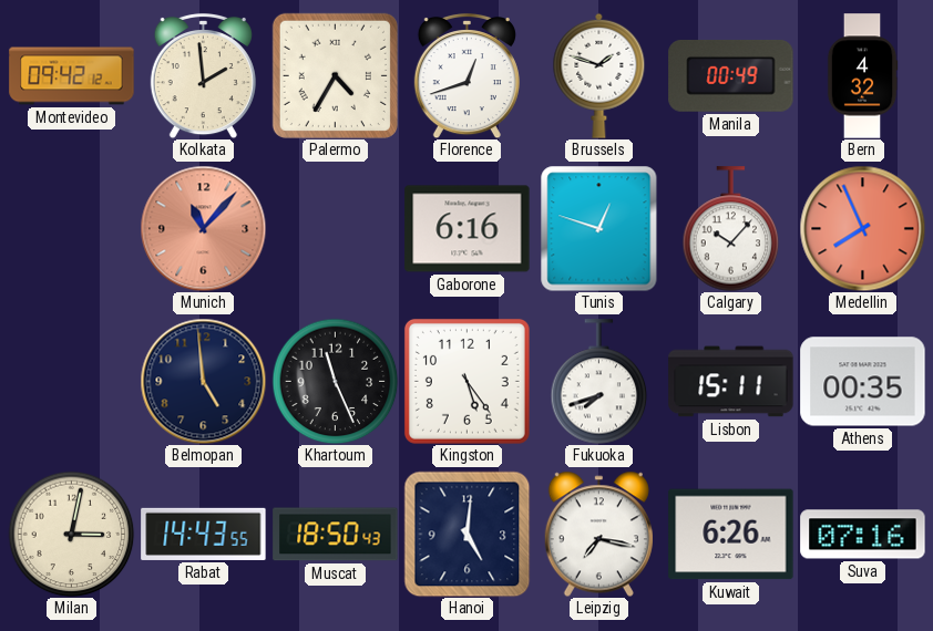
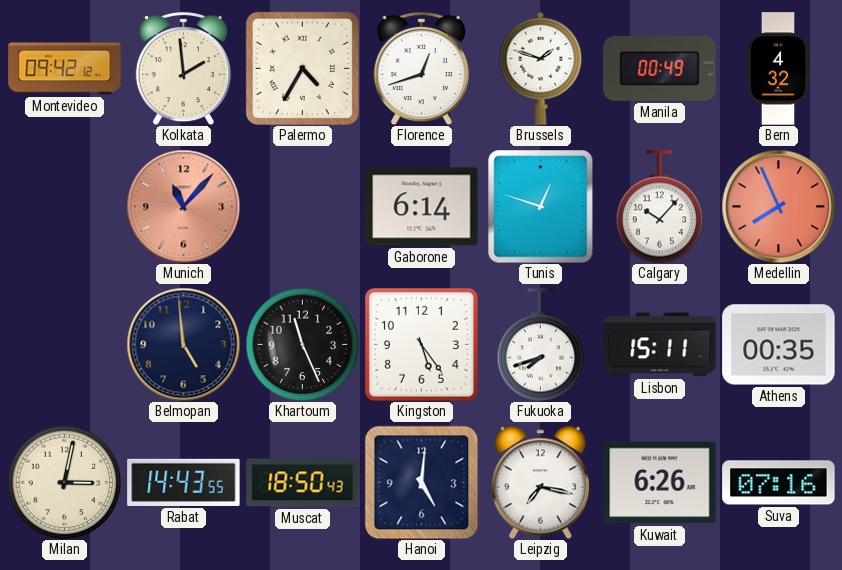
Gaborone: 6:16 -> 6:14 (422, 207)
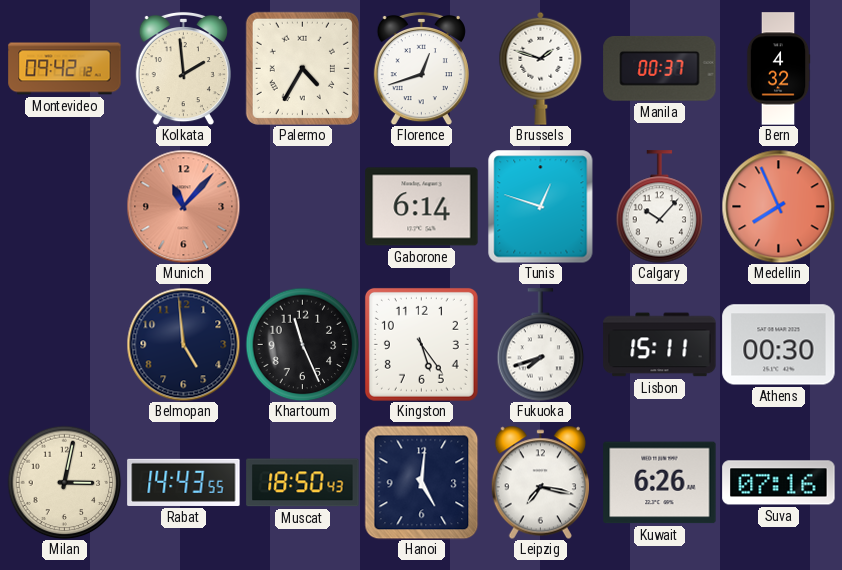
Manila: 00:49 -> 00:37 (660, 69)
Athens: 00:35 -> 00:30 (779, 345)
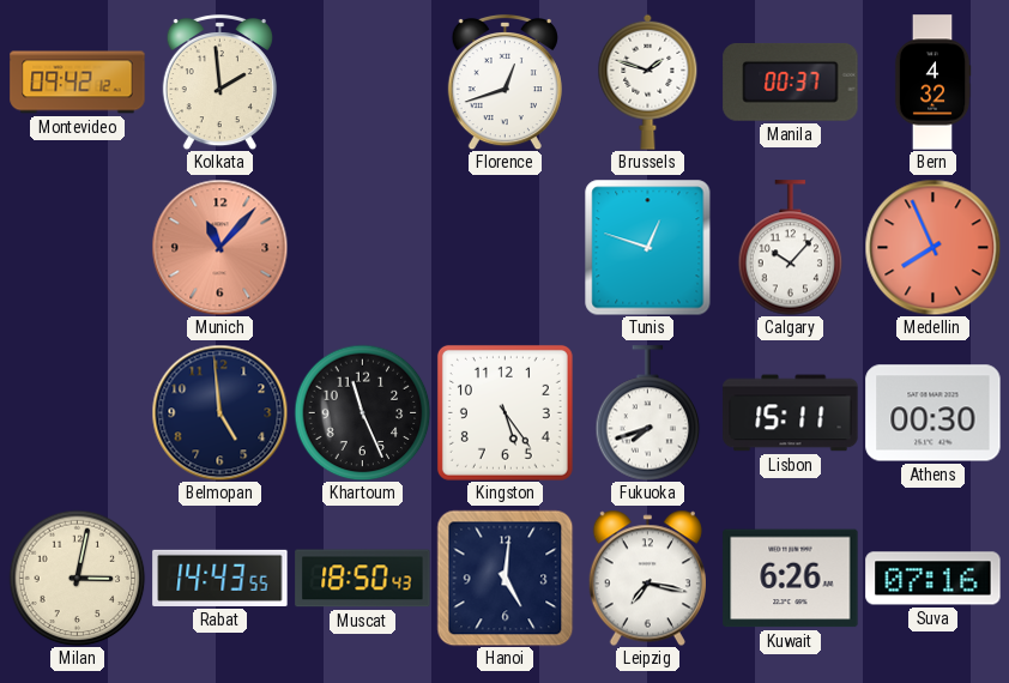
Palermo: 4:35 -> none (302, 68)
Gaborone: 6:14 -> none (422, 207)
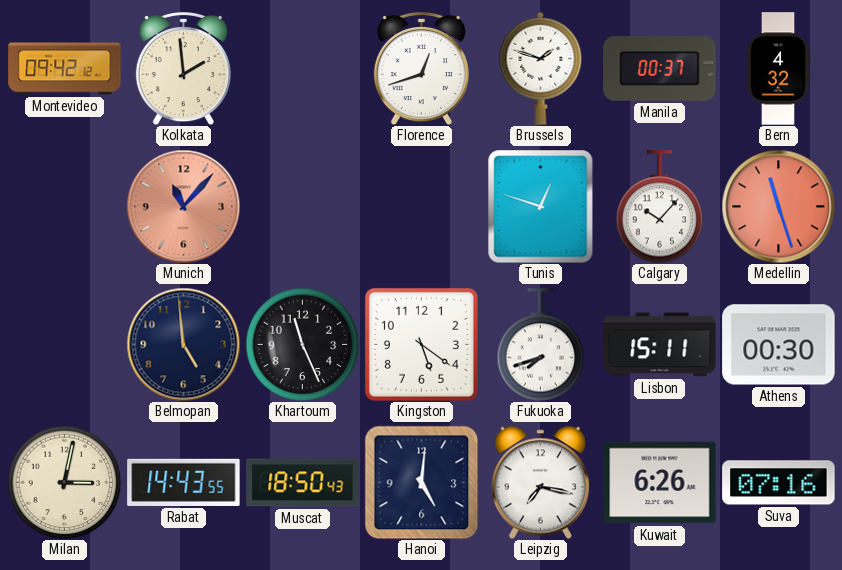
Medellin: 7:56 -> 11:27 (778, 206)
Kingston: 5:24 -> 5:21 (421, 344)
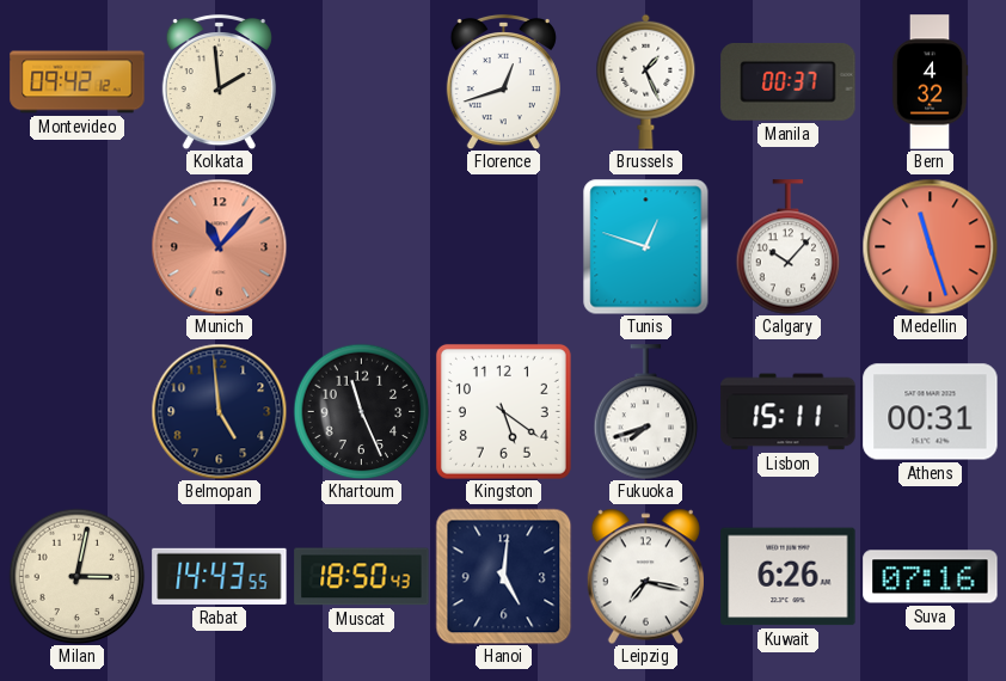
Brussels: 1:48 -> 1:26 (646, 81)
Athens: 00:30 -> 00:31 (931, 412)
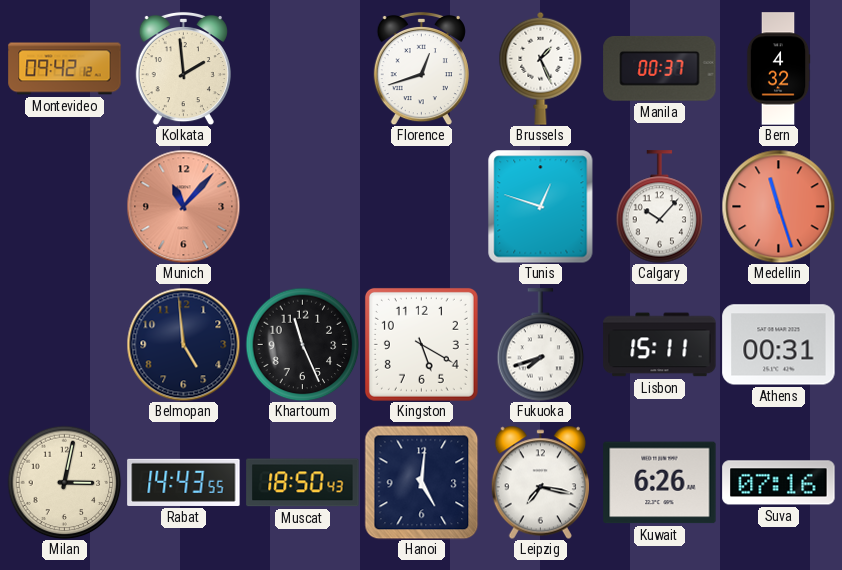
Kingston: 5:21 -> 5:20 (421, 344)
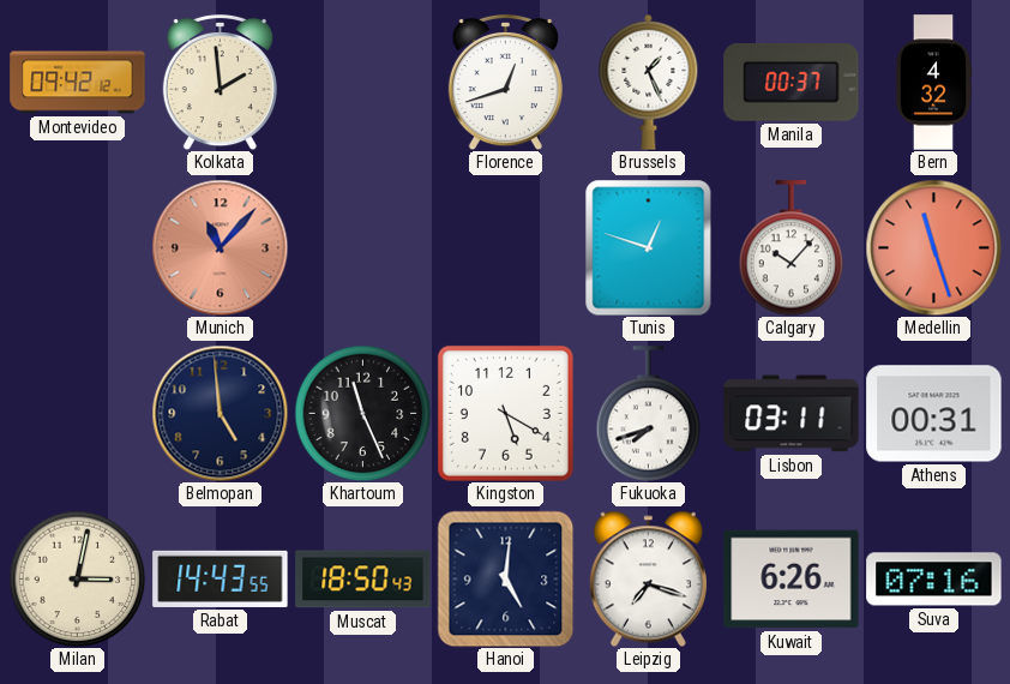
Lisbon: 15:11 -> 03:11 (792, 414)
Leipzig: 7:17 -> 7:18 (648, 578)
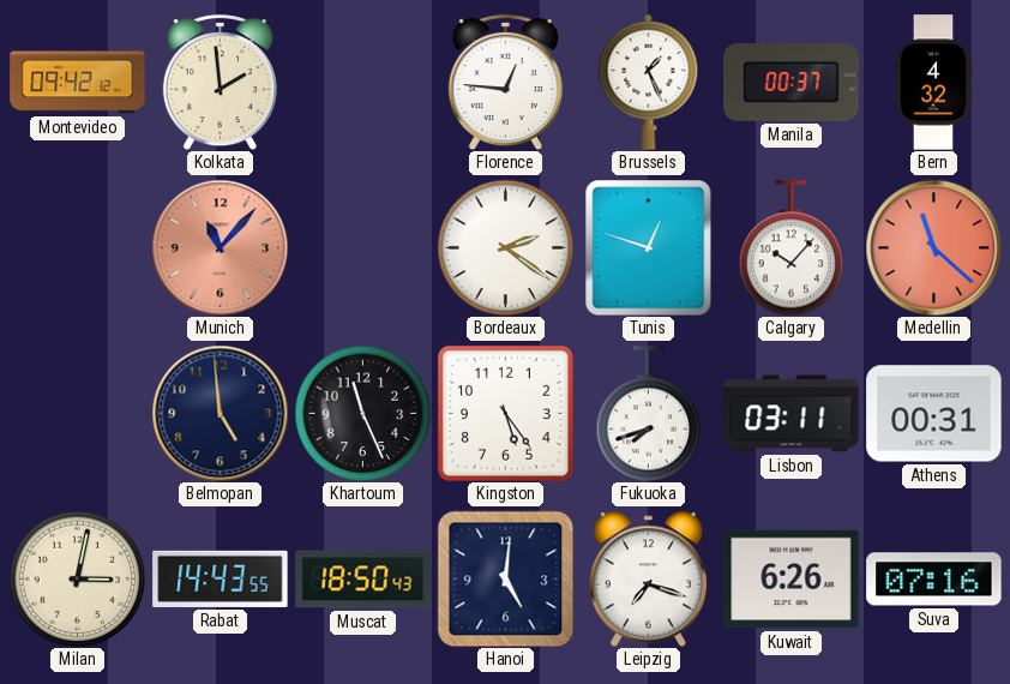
Florence: 12:42 -> 12:46 (505, 82)
Bordeaux: none -> 2:21 (505, 247)
Medellin: 11:27 -> 11:22 (933, 247)
Kingston: 5:20 -> 5:24 (505, 413)
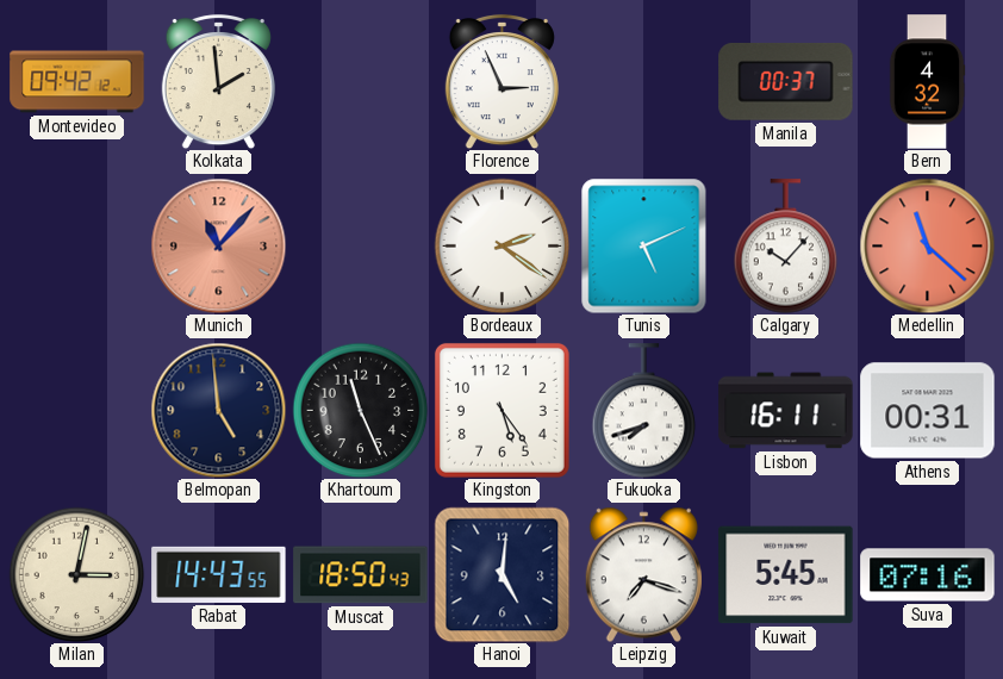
Florence: 12:46 -> 2:56 (502, 81)
Brussels: 1:26 -> none (649, 82)
Tunis: 12:48 -> 5:11 (644, 245)
Lisbon: 03:11 -> 16:11 (786, 411)
Kuwait: 6:26 -> 5:45 (786, 575)
